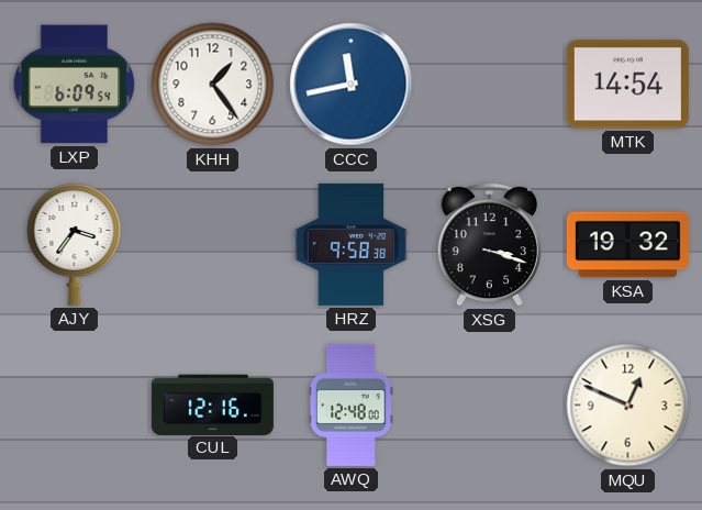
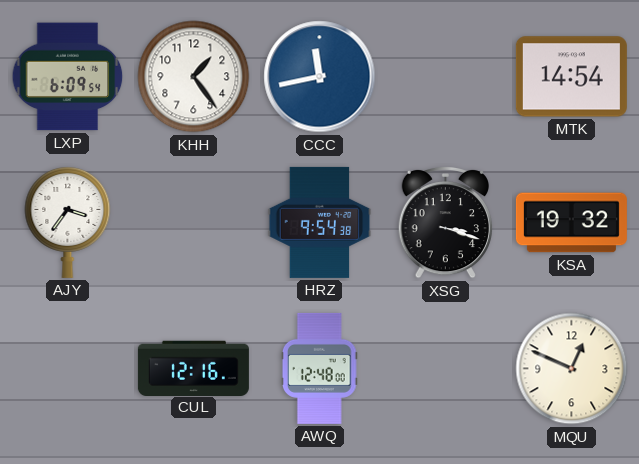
HRZ: 9:58 -> 9:54 (320, 222)
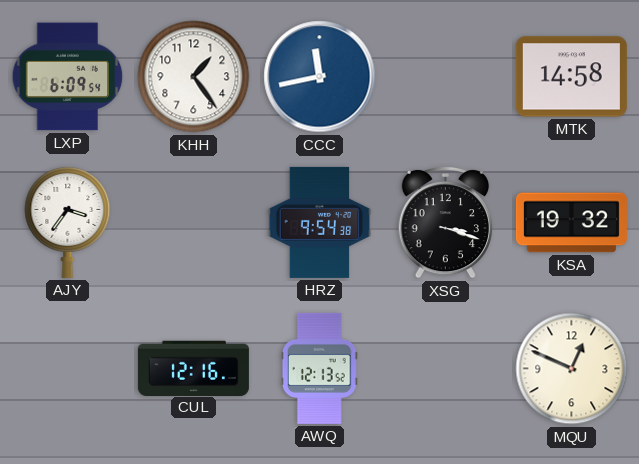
MTK: 14:54 -> 14:58 (571, 77)
AWQ: 12:48 -> 12:13 (319, 368)
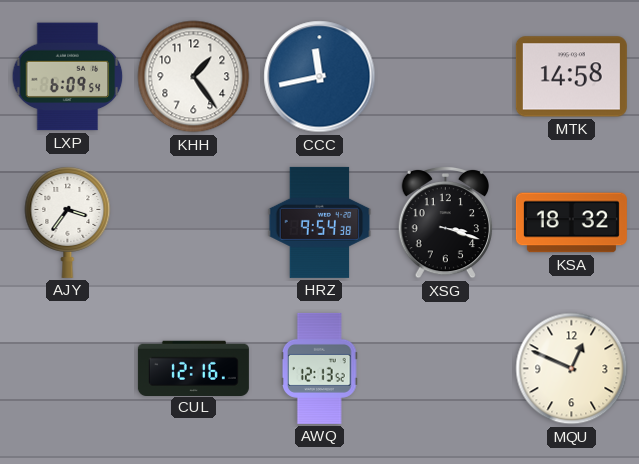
KSA: 19:32 -> 18:32 (571, 223)
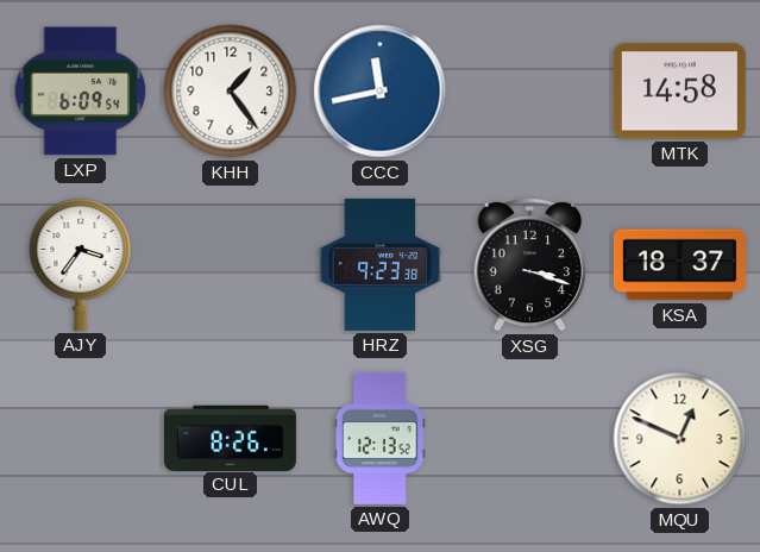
HRZ: 9:54 -> 9:23 (381, 264)
KSA: 18:32 -> 18:37 (679, 265)
CUL: 12:16 -> 8:26 (230, 438)
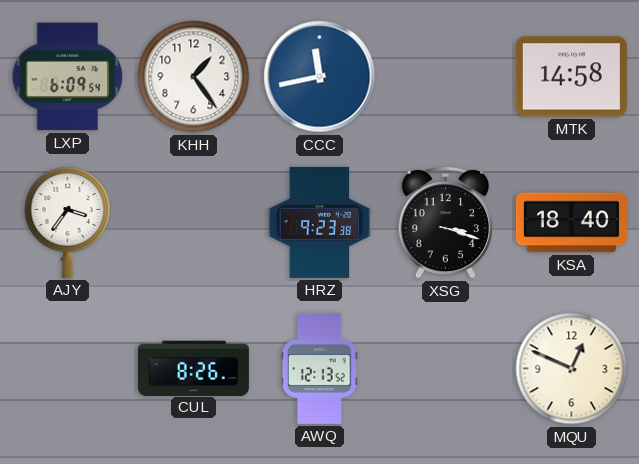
KSA: 18:37 -> 18:40 (571, 223)
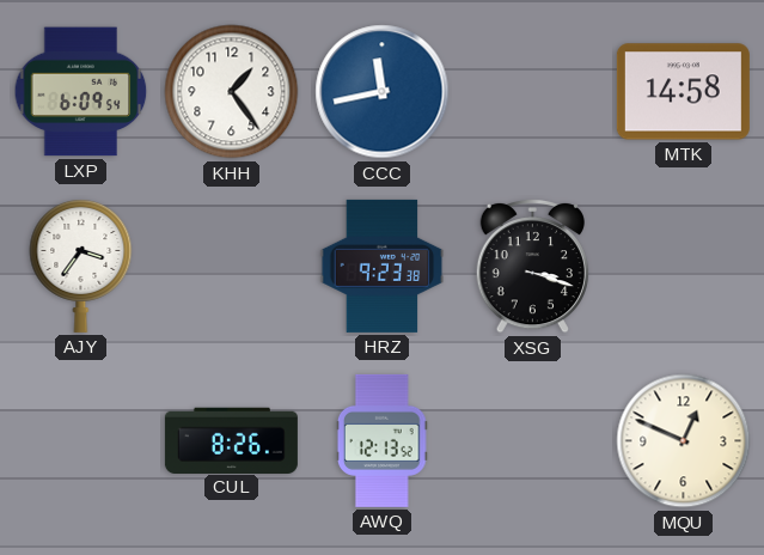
KSA: 18:40 -> none (571, 223)
